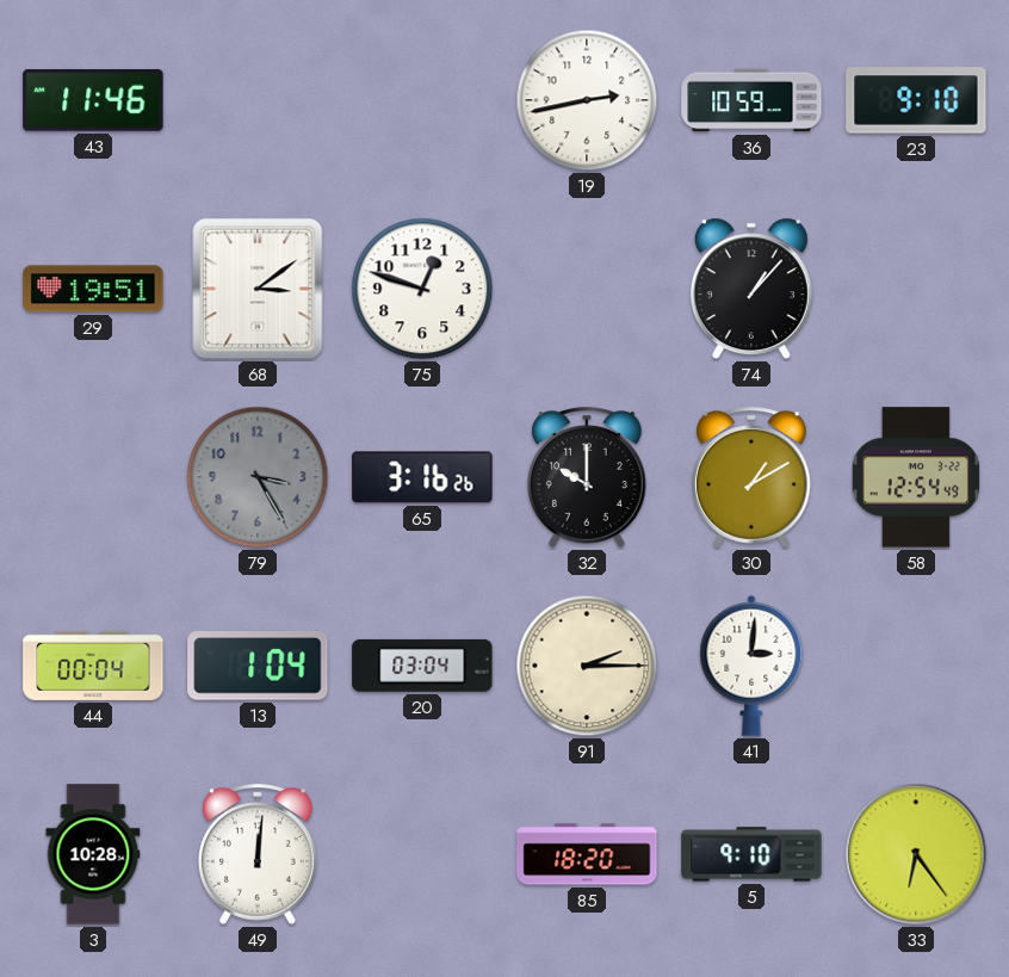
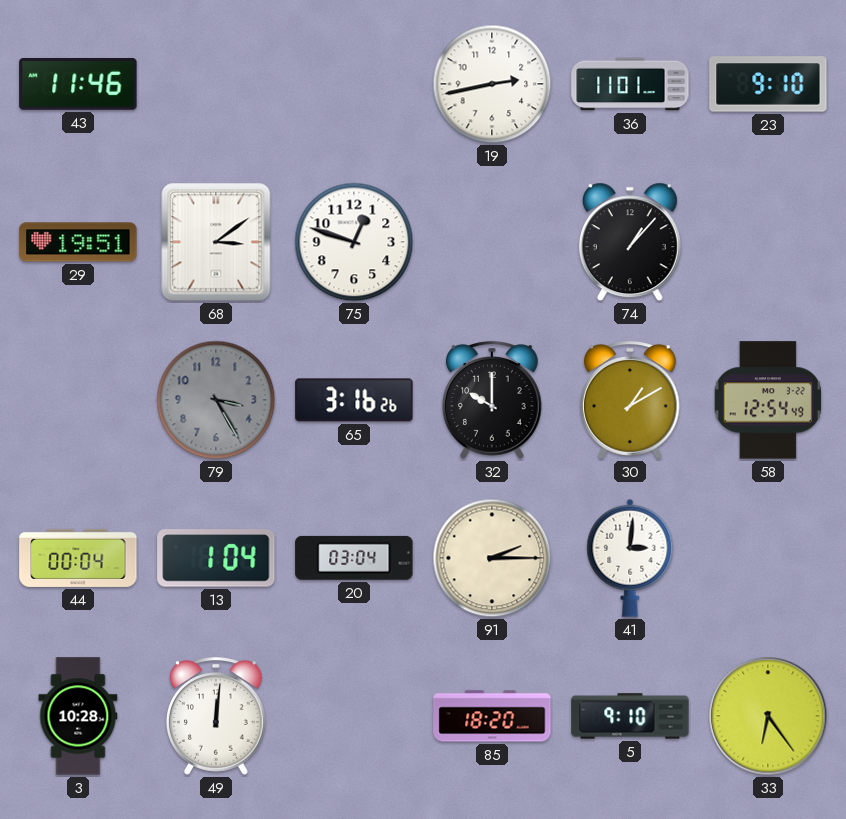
36: 10:59 -> 11:01 (630, 84)
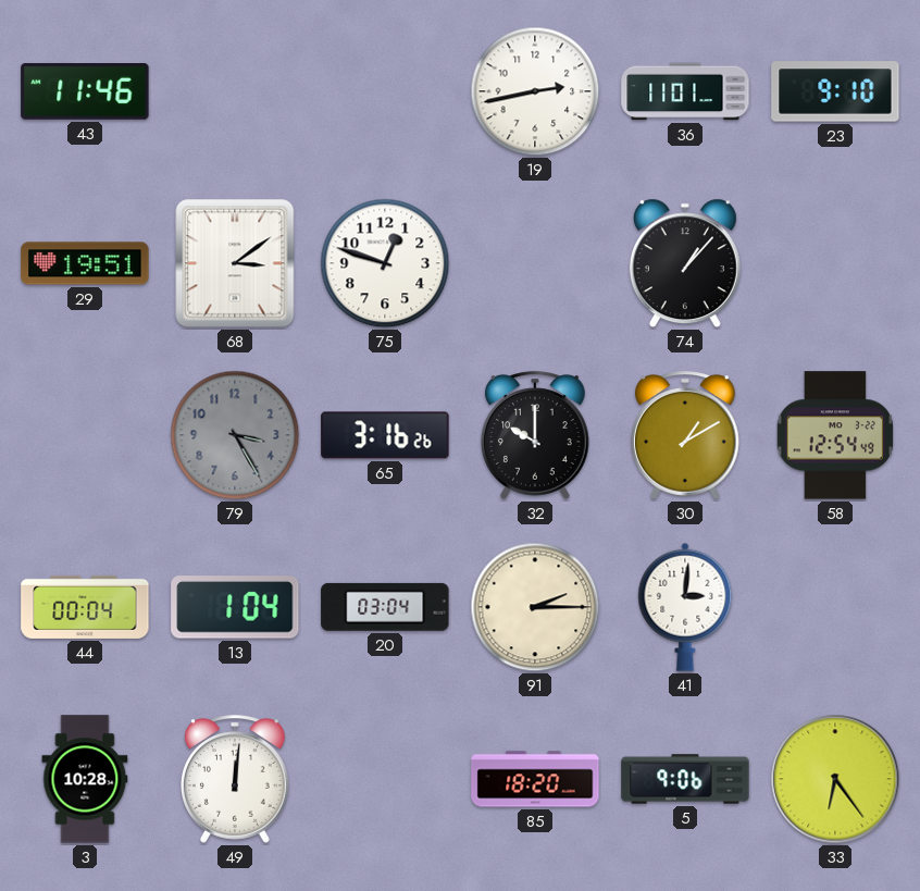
5: 9:10 -> 9:06 (685, 779)
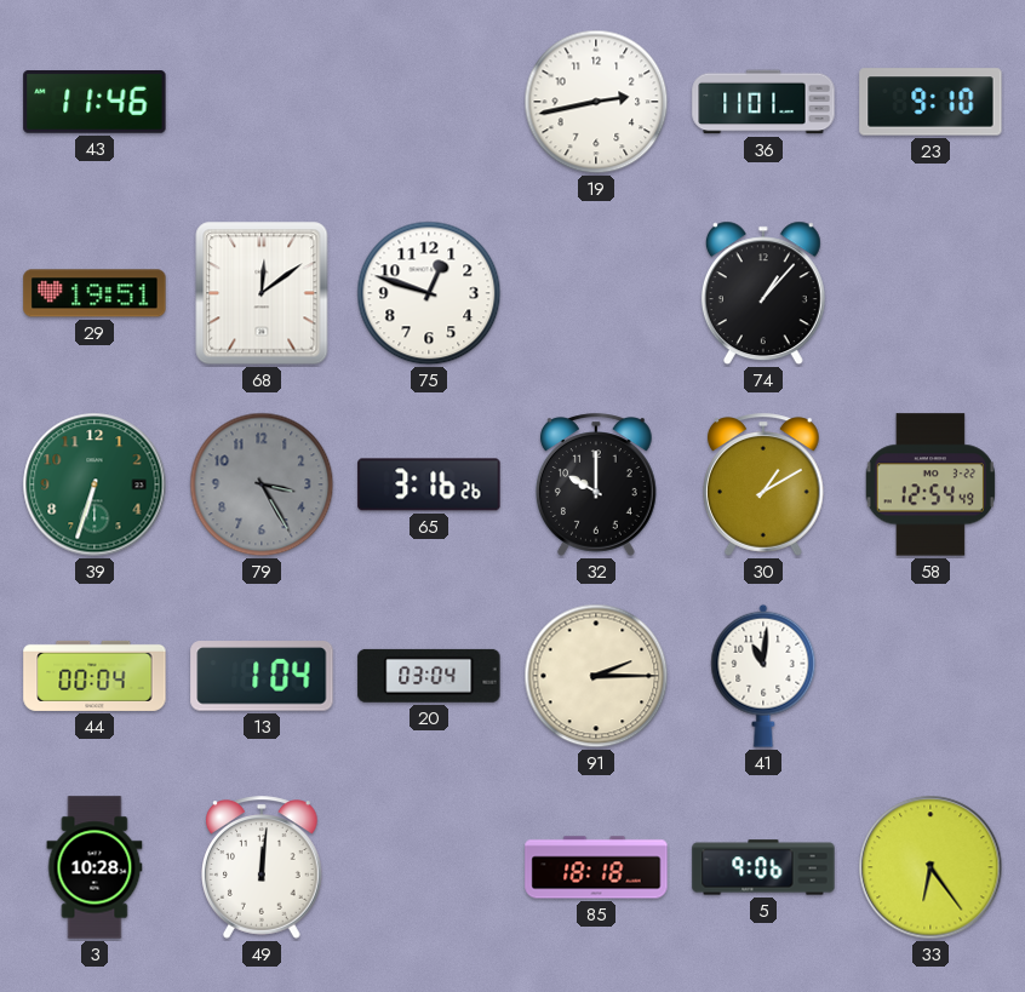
68: 3:09 -> 12:09 (262, 293)
39: none -> 6:33 (95, 484)
41: 3:01 -> 11:01 (763, 676)
85: 18:20 -> 18:18 (596, 867)
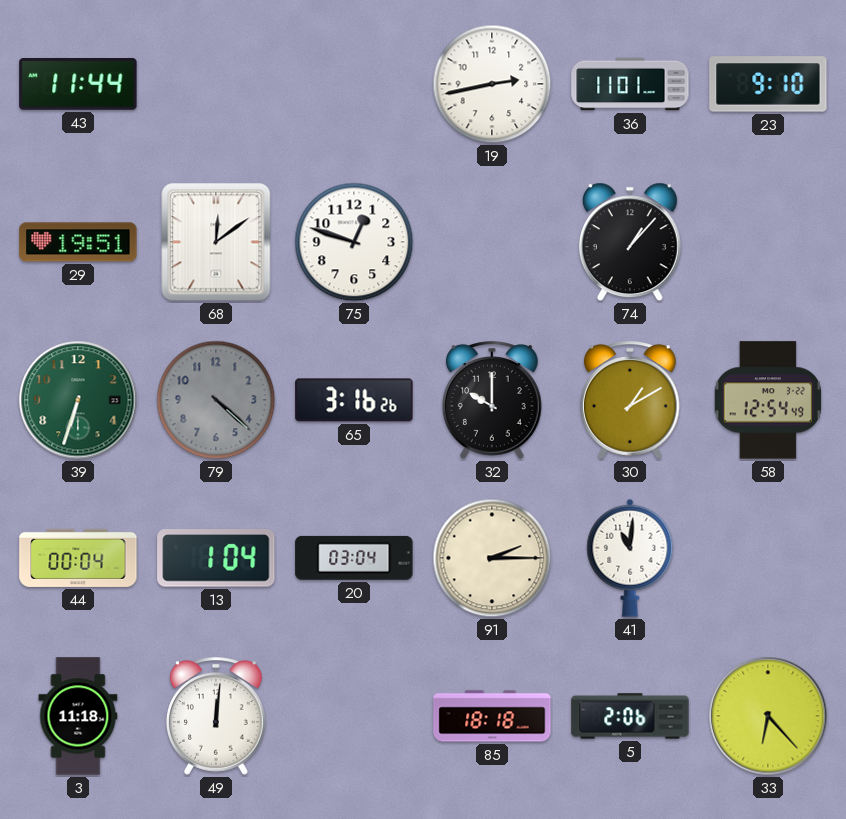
43: 11:46 -> 11:44 (78, 84)
79: 3:25 -> 4:22 (216, 400)
3: 10:28 -> 11:18 (78, 716)
5: 9:06 -> 2:06 (630, 716)
33: 6:24 -> 6:23 (768, 716)
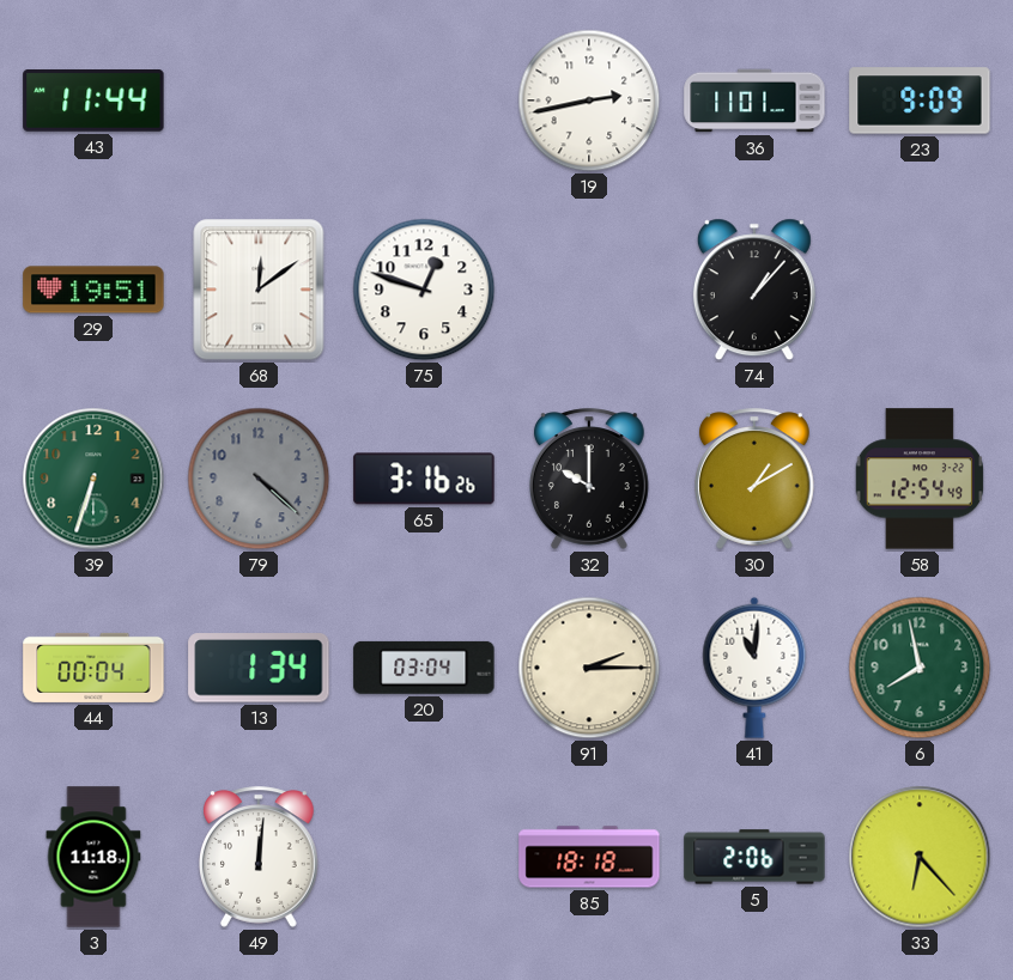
23: 9:10 -> 9:09 (920, 101)
13: 1:04 -> 1:34 (259, 668)
6: none -> 7:58 (920, 668)
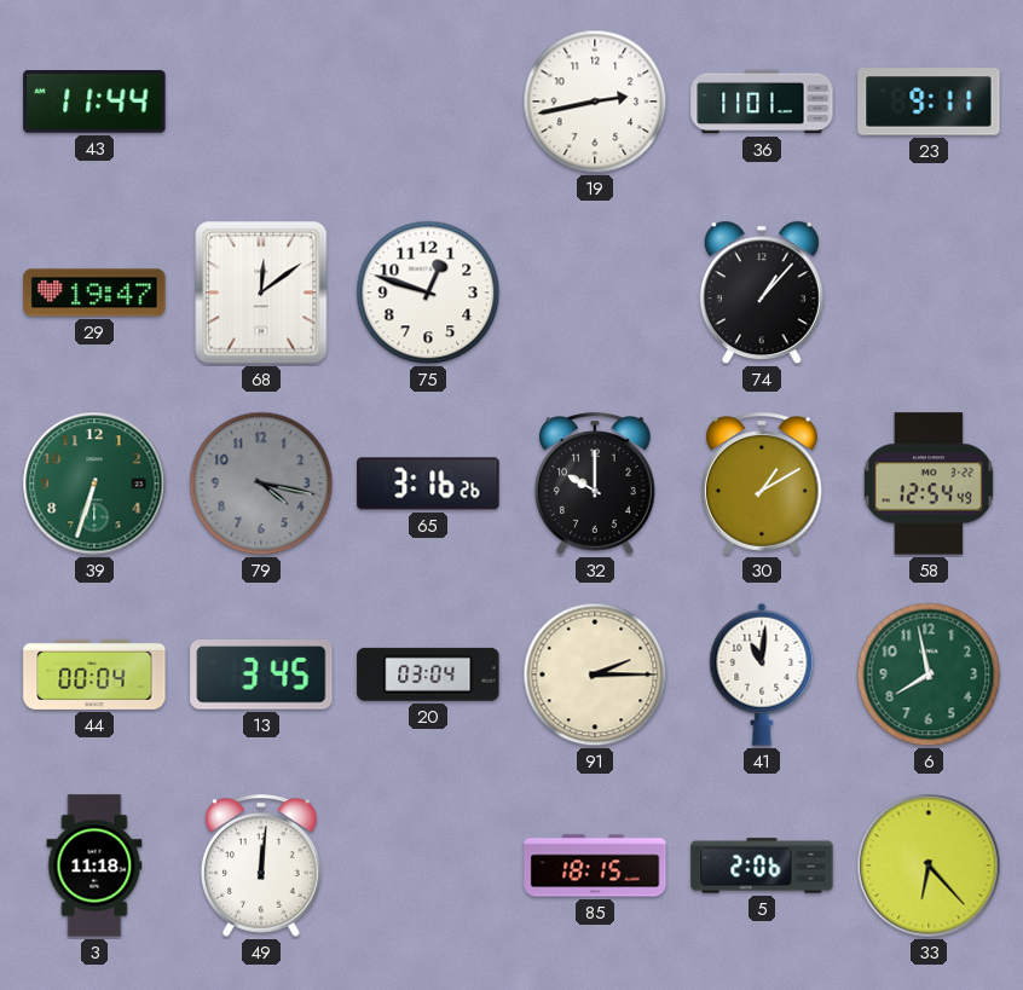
23: 9:09 -> 9:11 (929, 102)
29: 19:51 -> 19:47 (94, 293)
79: 4:22 -> 4:17 (261, 484)
13: 1:34 -> 3:45 (261, 675)
85: 18:18 -> 18:15 (595, 865)
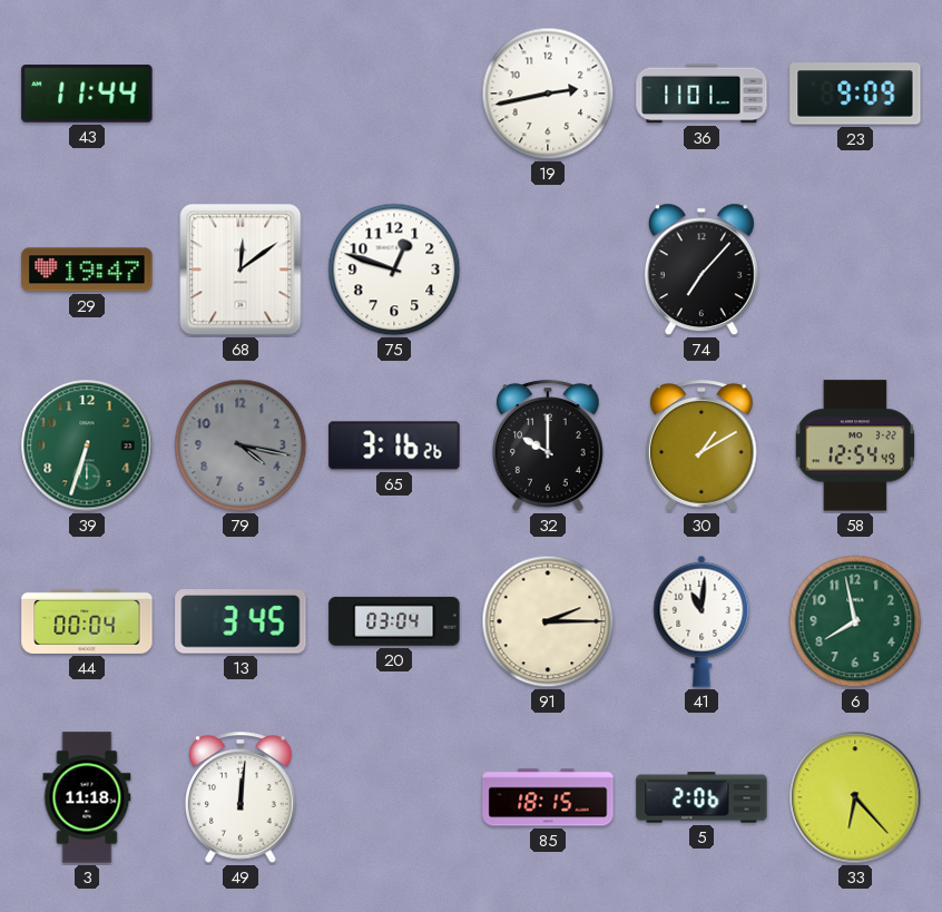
23: 9:11 -> 9:09 (855, 94)
74: 1:07 -> 7:07 (701, 269)
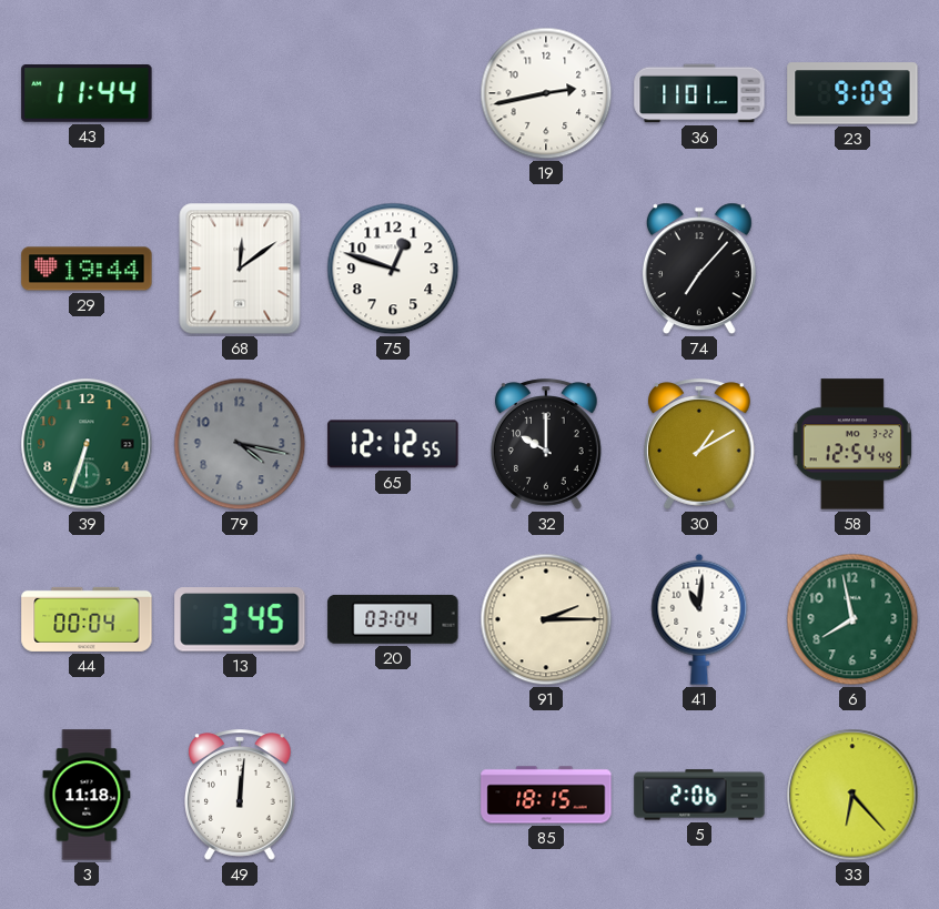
29: 19:47 -> 19:44 (87, 269)
65: 3:16 -> 12:12 (393, 444)
